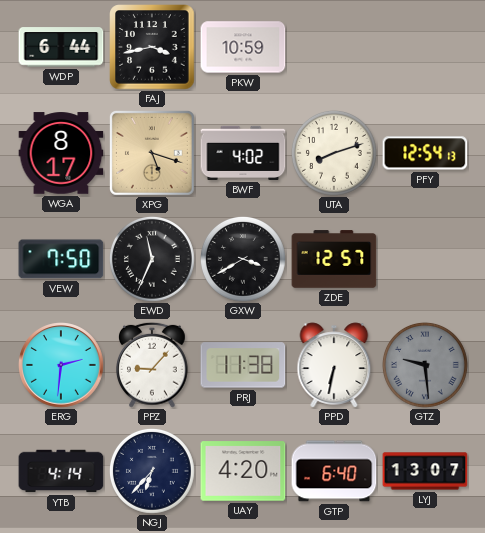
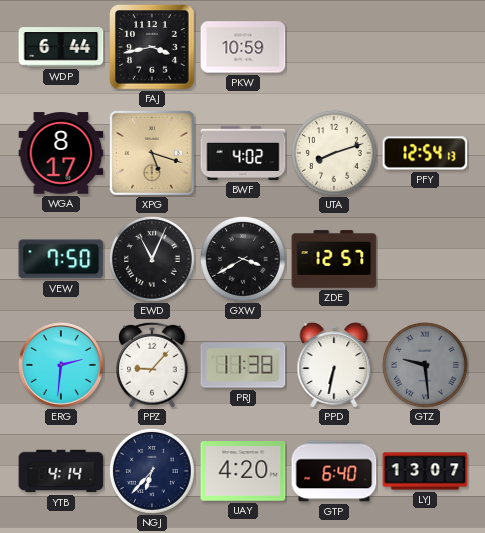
EWD: 11:34 -> 11:04 (152, 259)
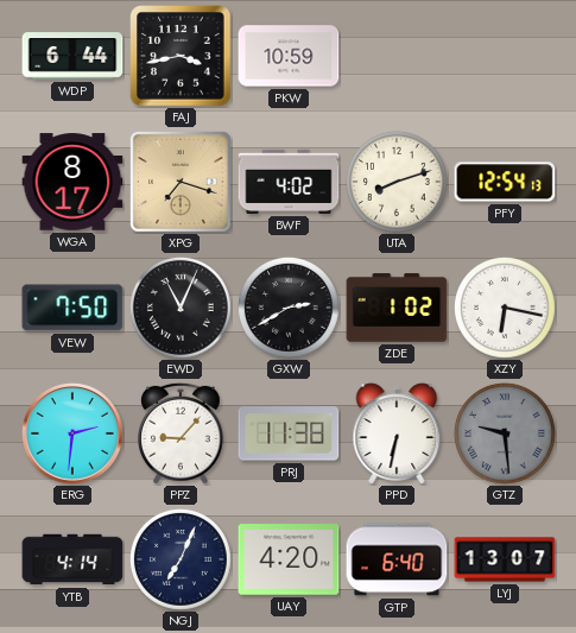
XPG: 5:18 -> 7:18 (181, 182)
GXW: 3:40 -> 2:40 (289, 308)
ZDE: 12:57 -> 1:02 (397, 308)
XZY: none -> 6:17 (505, 308)
NGJ: 6:37 -> 7:04 (181, 559)
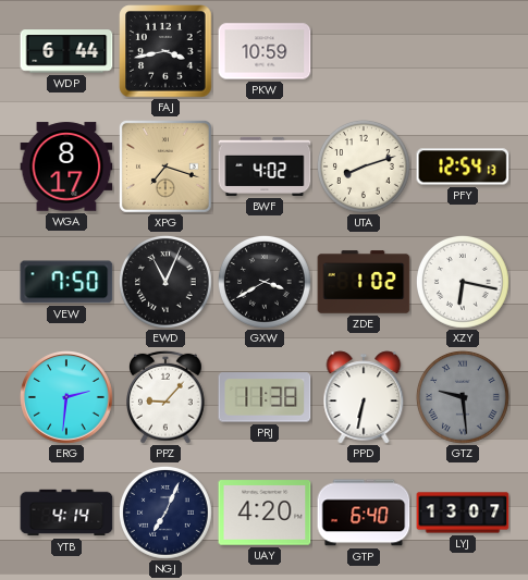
GXW: 2:40 -> 3:40 (265, 282)
